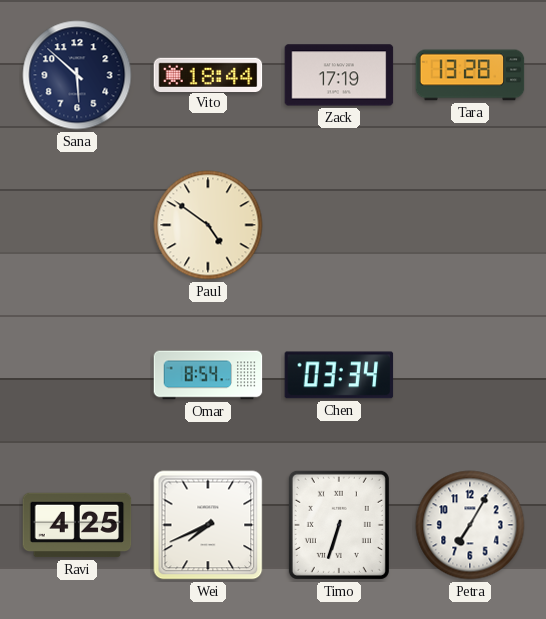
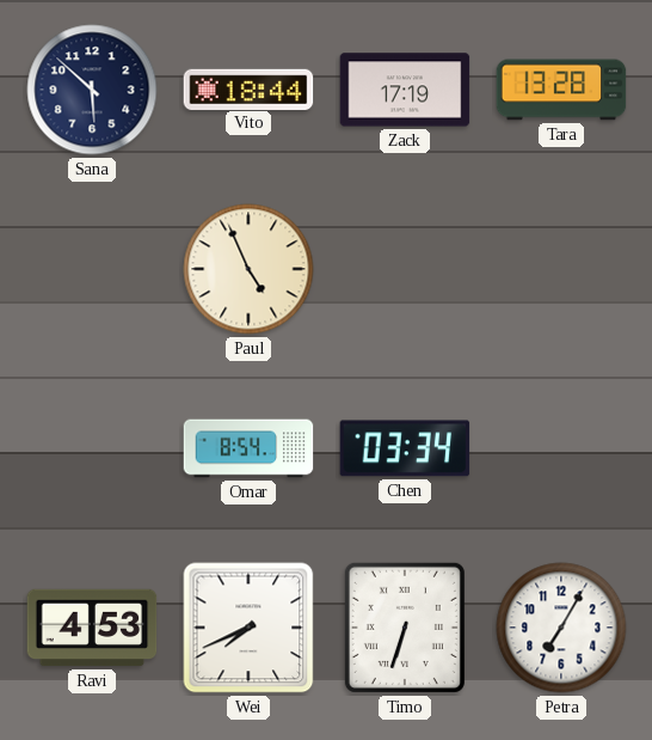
Paul: 4:51 -> 4:56 (248, 269)
Ravi: 4:25 -> 4:53 (92, 628)
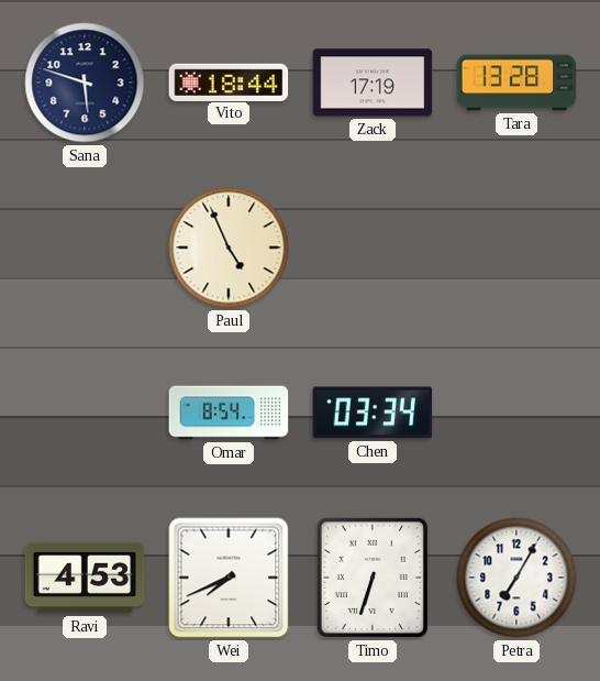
Sana: 5:52 -> 5:48 (85, 83)
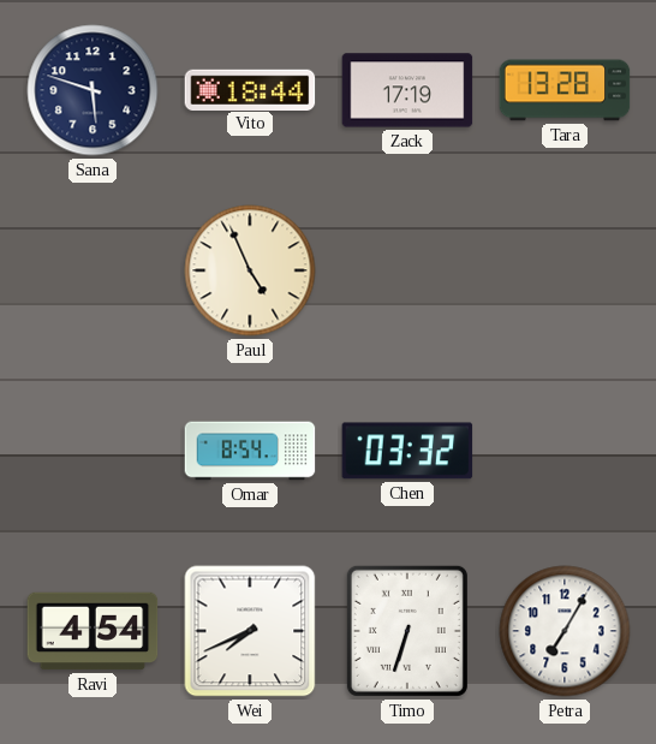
Chen: 03:34 -> 03:32 (407, 451)
Ravi: 4:53 -> 4:54 (93, 631)
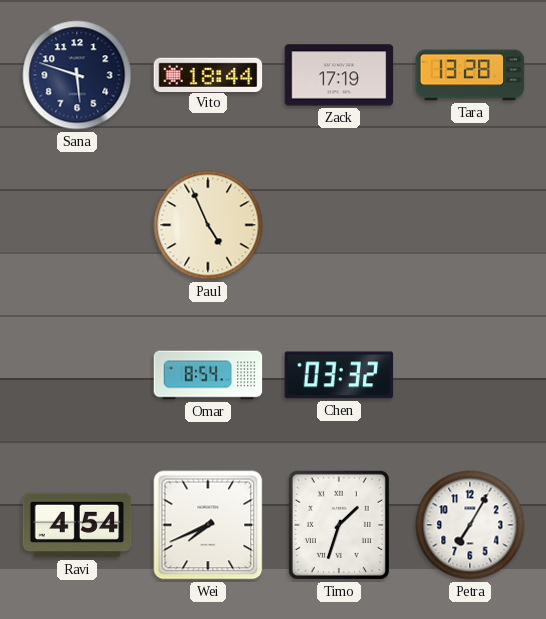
Timo: 6:33 -> 1:33 (339, 525)
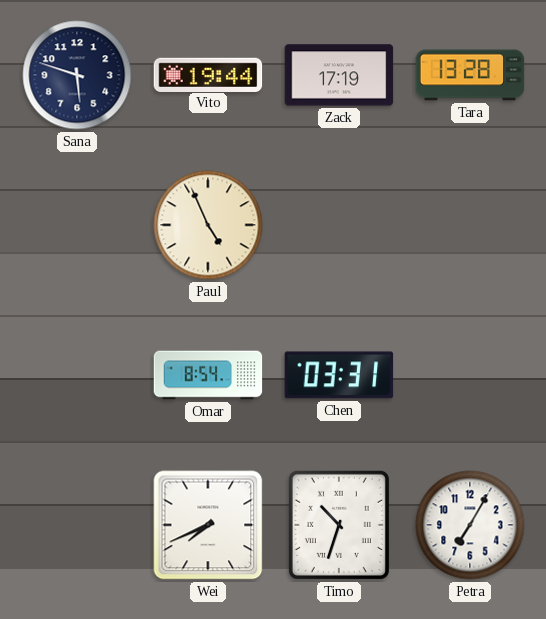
Vito: 18:44 -> 19:44 (208, 74)
Chen: 03:32 -> 03:31 (339, 375)
Ravi: 4:54 -> none (77, 525)
Timo: 1:33 -> 10:33 (339, 525)
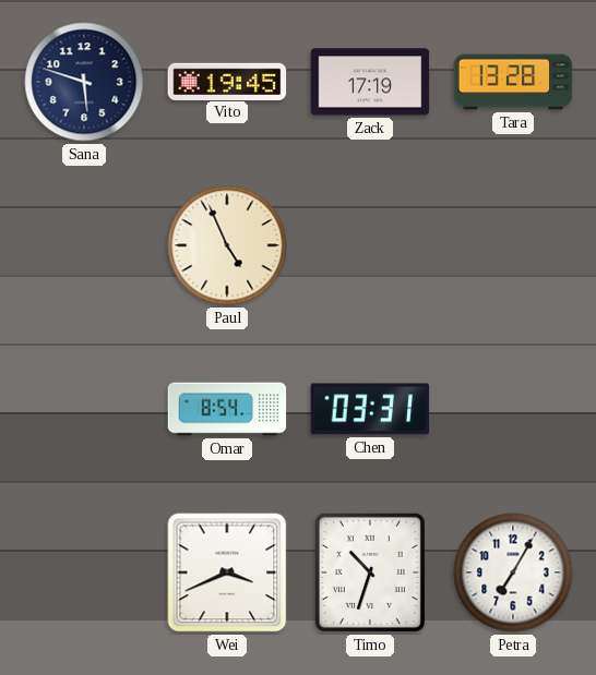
Vito: 19:44 -> 19:45 (227, 81)
Wei: 7:41 -> 3:41 (227, 572)
